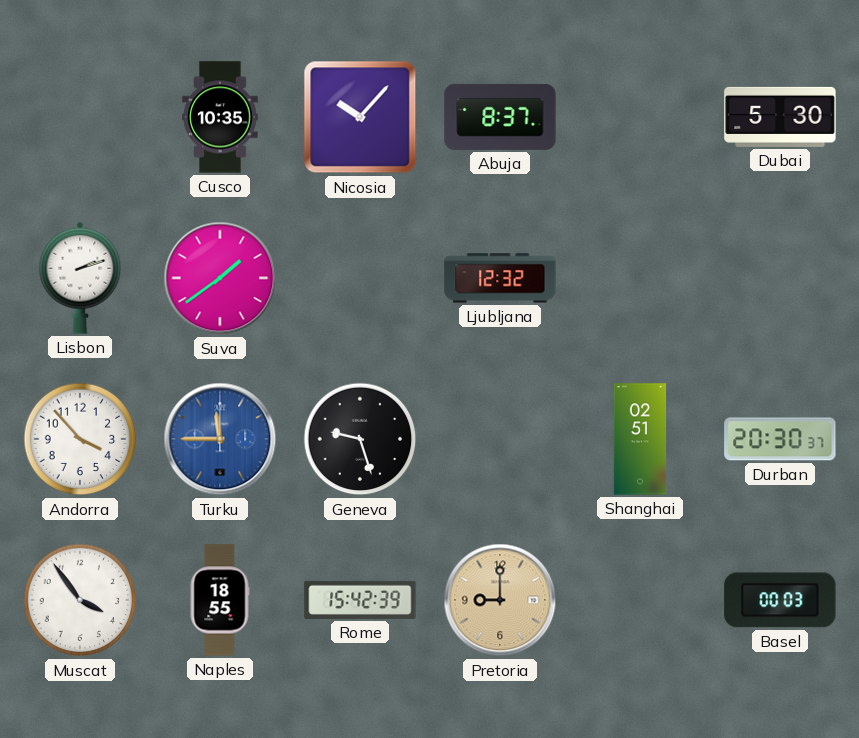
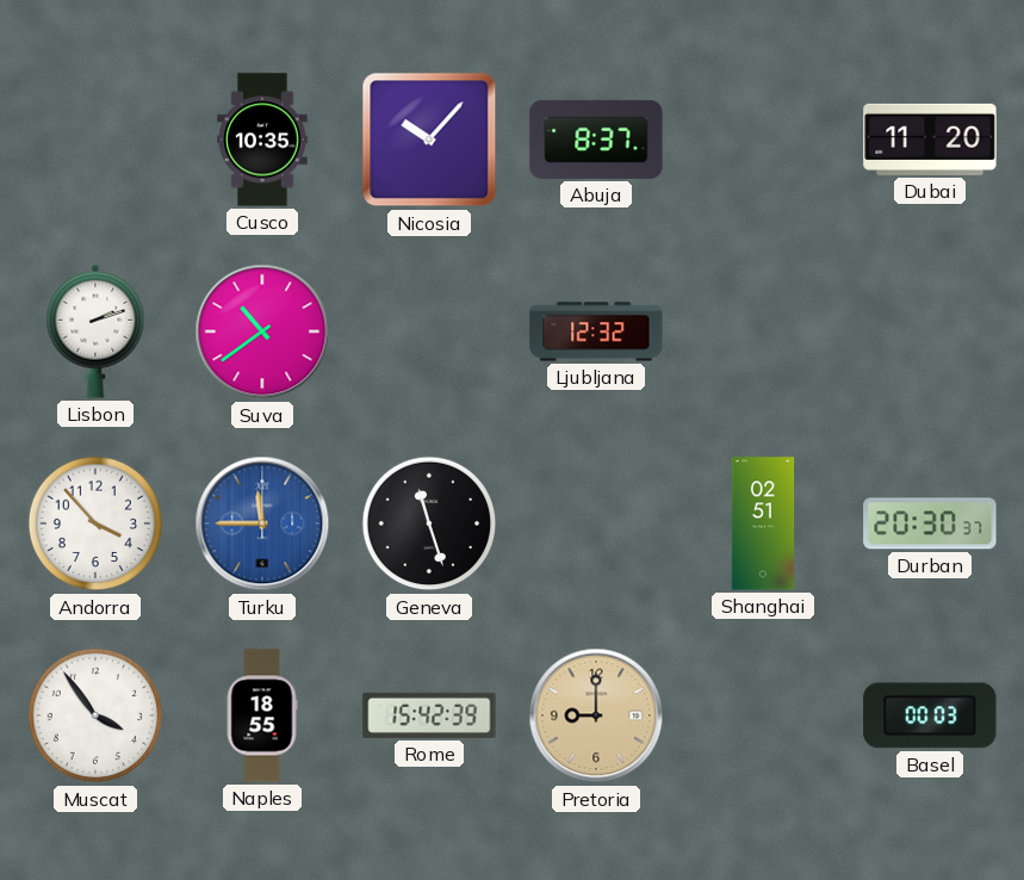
Dubai: 5:30 -> 11:20 (930, 140)
Suva: 1:39 -> 10:39 (262, 331)
Geneva: 9:27 -> 11:27 (429, 523)
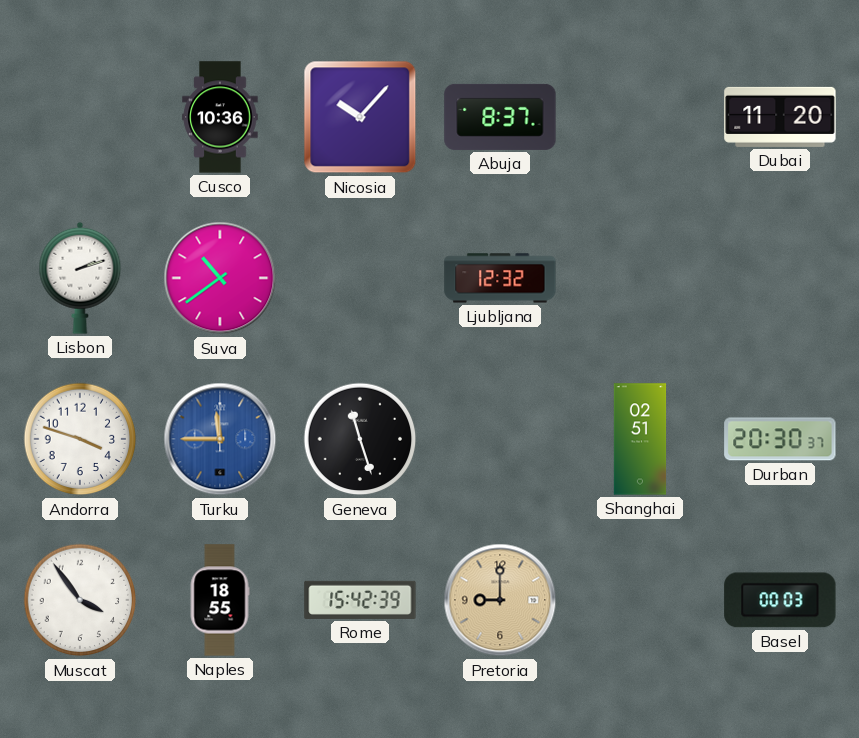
Cusco: 10:35 -> 10:36 (220, 117)
Andorra: 3:53 -> 3:48 (80, 439)
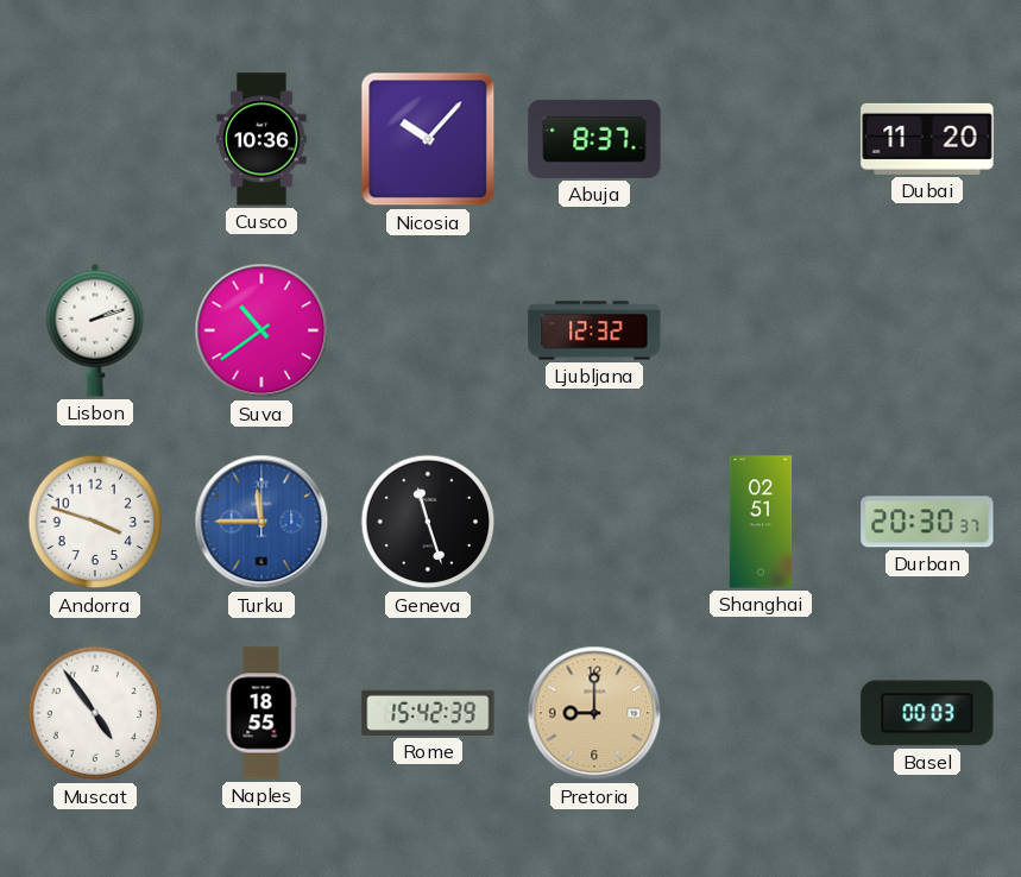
Muscat: 3:54 -> 4:54 (95, 713)
